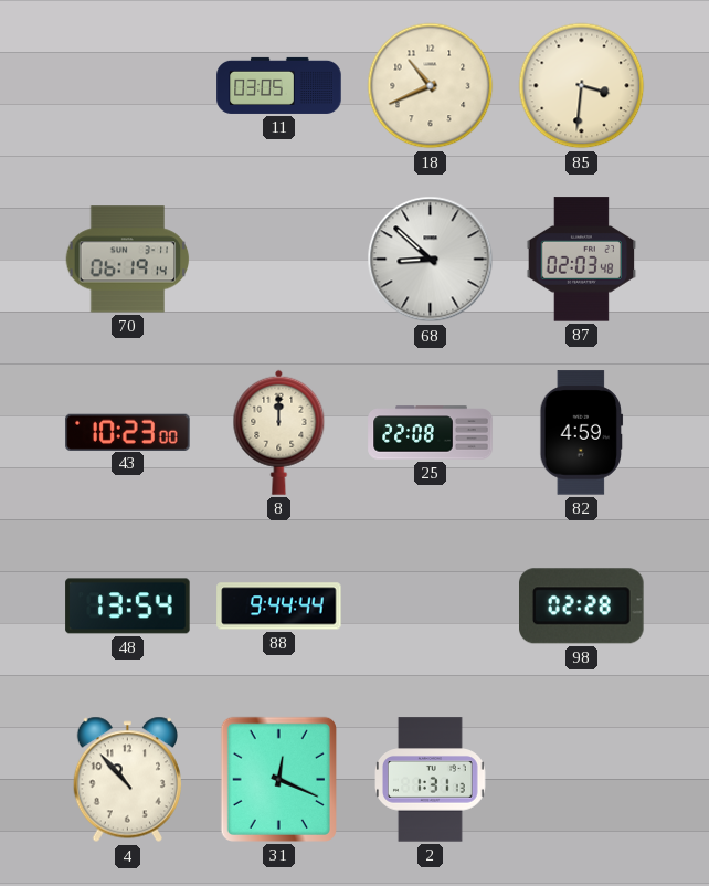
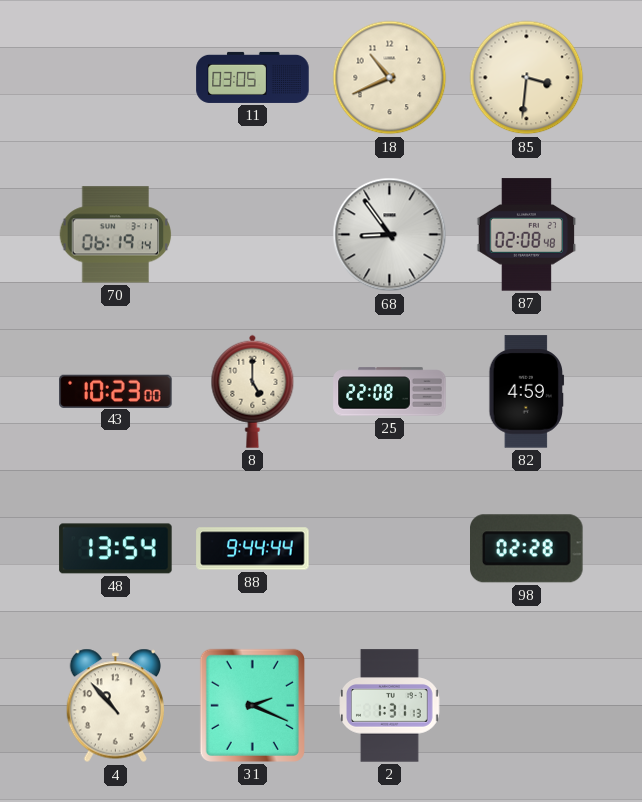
68: 8:52 -> 8:54 (390, 235)
87: 02:03 -> 02:08 (527, 235)
8: 12:00 -> 5:00 (253, 391)
31: 12:19 -> 2:19 (252, 705)
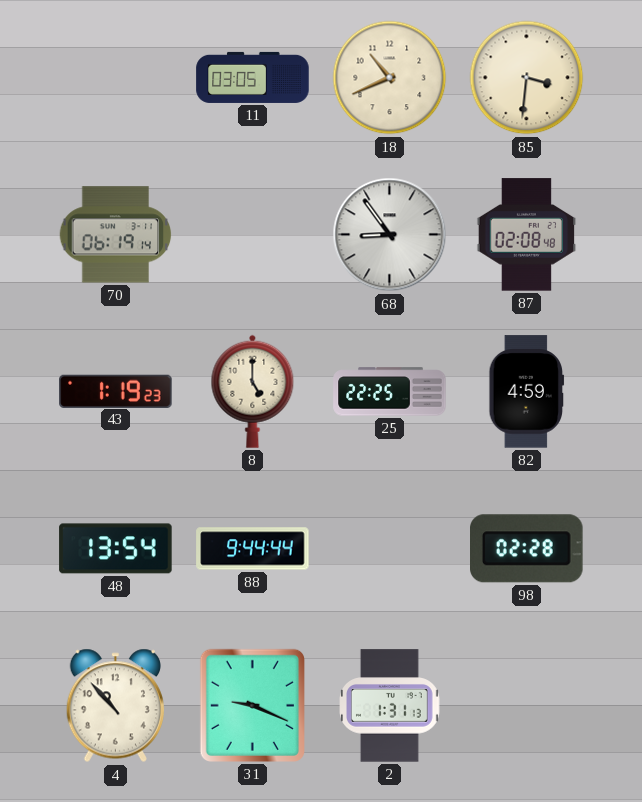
43: 10:23 -> 1:19 (116, 391)
25: 22:08 -> 22:25 (390, 392)
31: 2:19 -> 9:19 (252, 705)
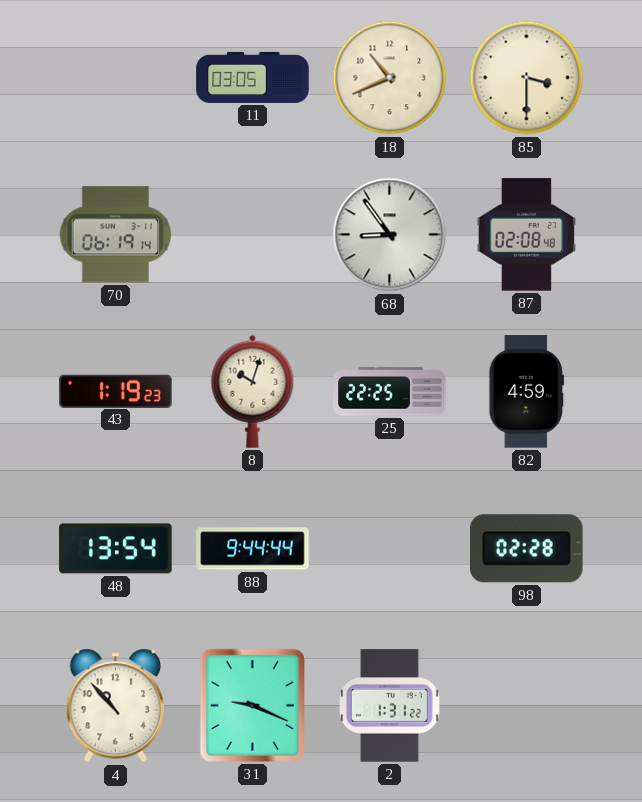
85: 3:31 -> 3:30 (527, 78)
8: 5:00 -> 10:03 (253, 391)
2: 1:31:13 -> 1:31:22 (390, 706)
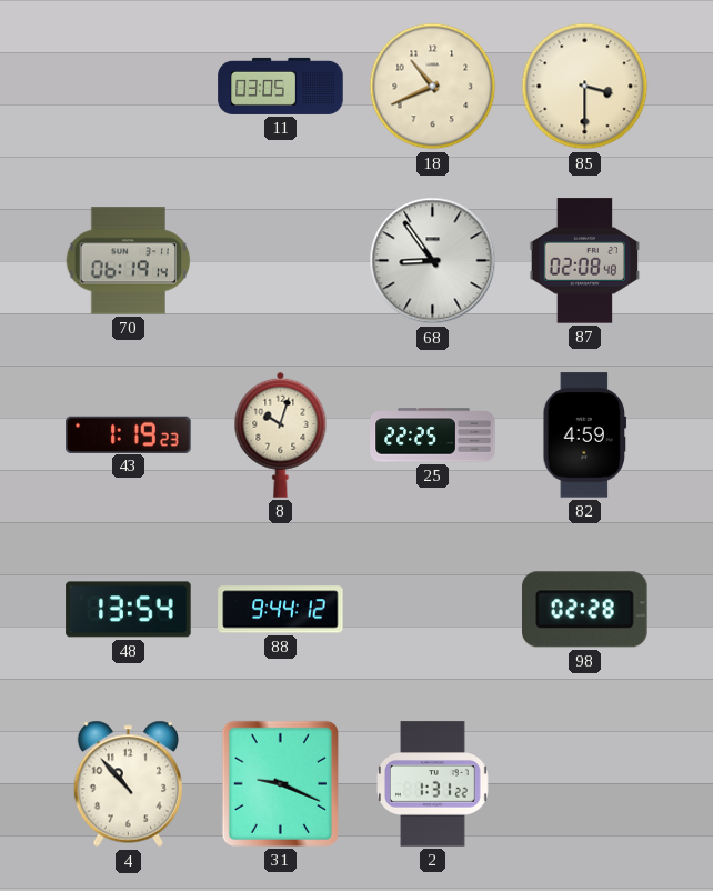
88: 9:44:44 -> 9:44:12 (281, 610)
